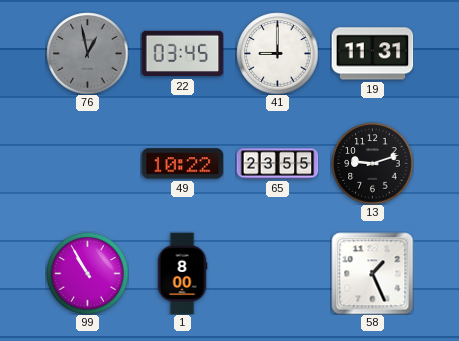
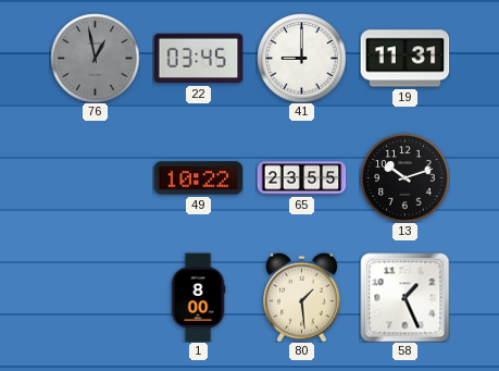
13: 9:12 -> 10:12 (404, 177)
99: 10:55 -> none (87, 273)
80: none -> 1:29 (302, 297)
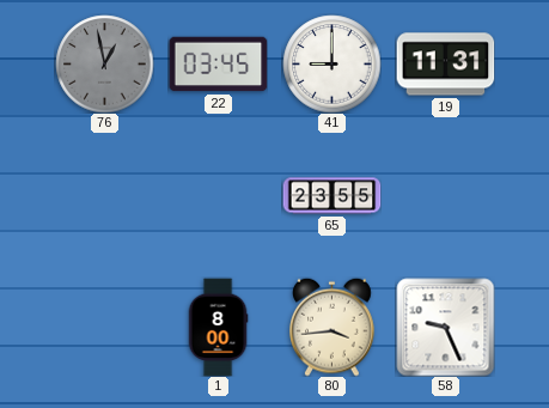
49: 10:22 -> none (198, 178)
13: 10:12 -> none (404, 177)
80: 1:29 -> 3:44 (333, 327)
58: 1:26 -> 9:26 (445, 327)
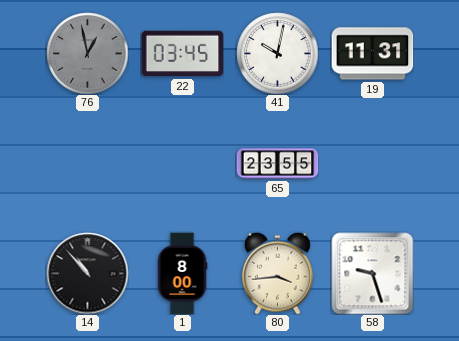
41: 9:00 -> 10:02 (277, 53)
14: none -> 10:53 (87, 273)
58: 9:26 -> 9:27 (372, 273)
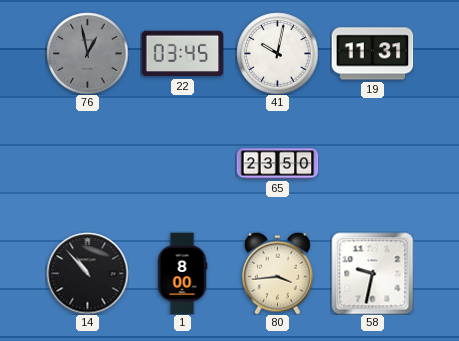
65: 23:55 -> 23:50 (277, 164)
58: 9:27 -> 9:32 (372, 273)
